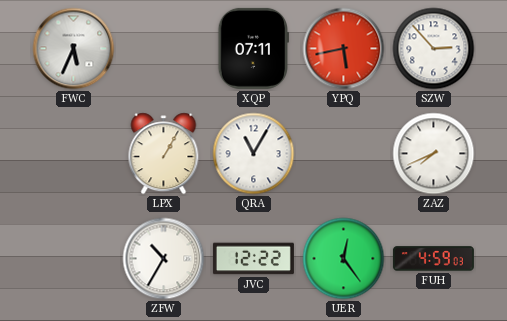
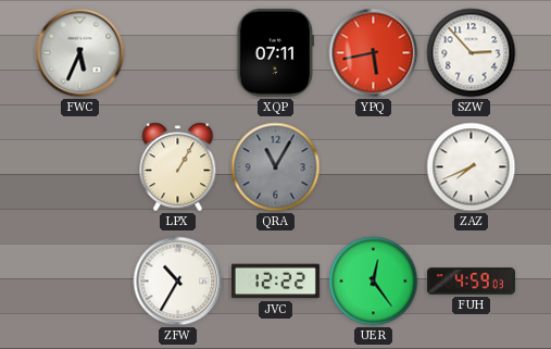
QRA dial: white -> grey (276, 167)
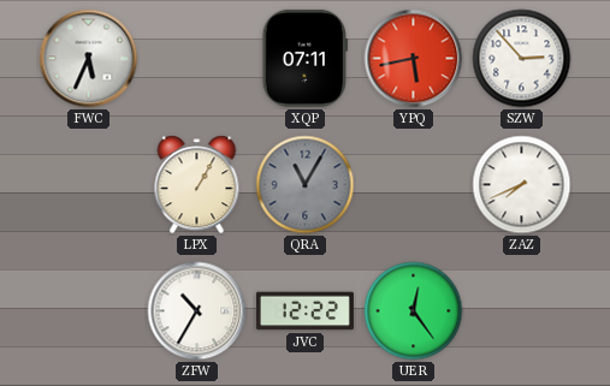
FUH: 4:59 -> none (471, 282)
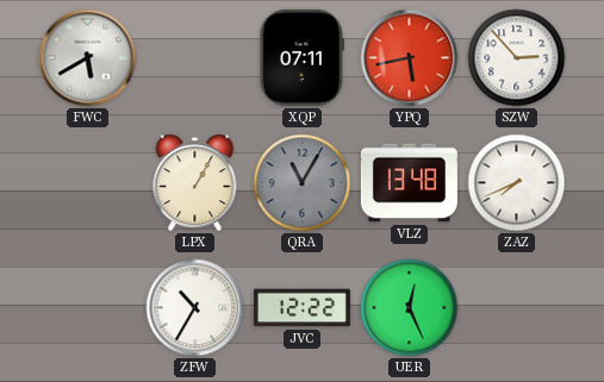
FWC: 5:34 -> 5:40 (88, 58)
VLZ: none -> 13:48 (409, 183)
UER: 12:24 -> 12:26 (410, 308)
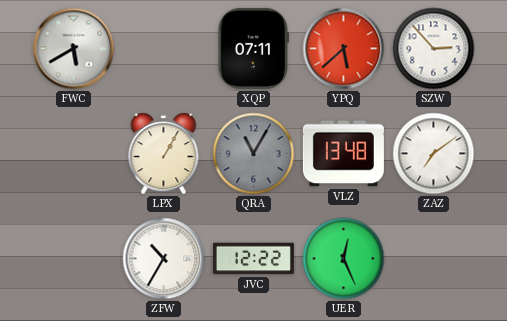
YPQ: 5:43 -> 5:38 (344, 49)
ZAZ: 7:41 -> 7:09 (434, 154)
